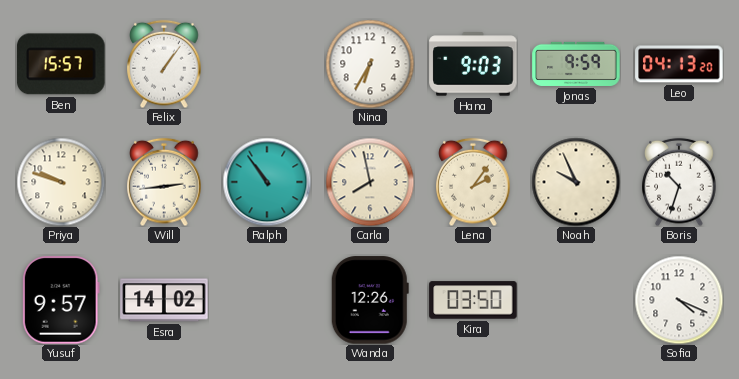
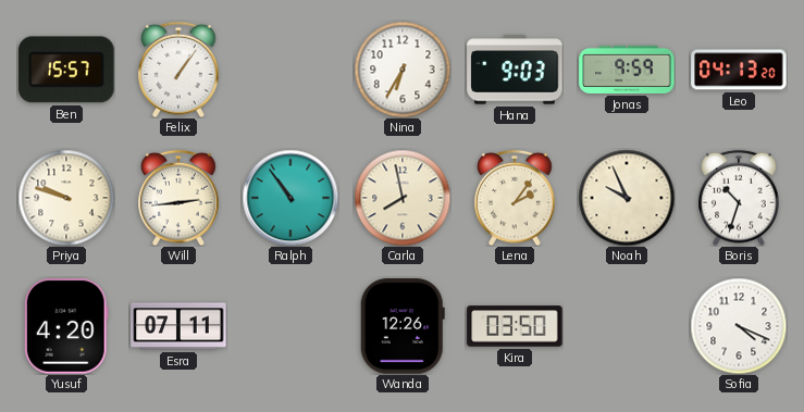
Yusuf: 9:57 -> 4:20 (66, 326)
Esra: 14:02 -> 07:11 (178, 326)
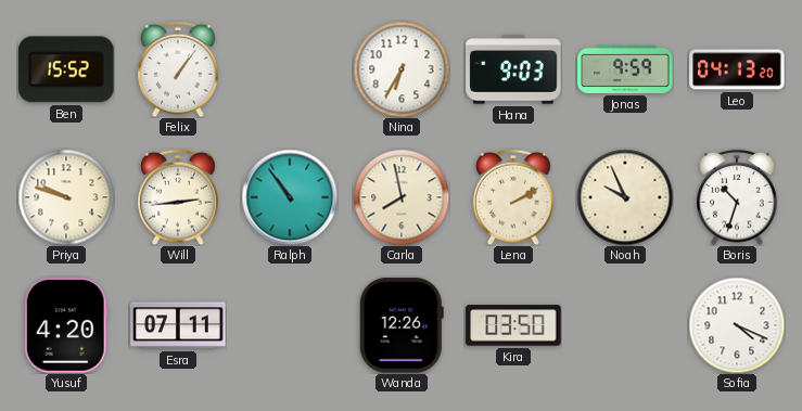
Ben: 15:57 -> 15:52 (66, 69)
Lena: 2:06 -> 2:10 (513, 197)
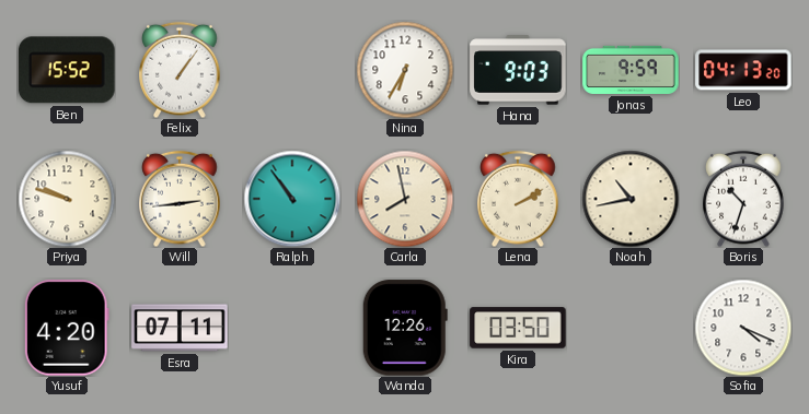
Noah: 9:56 -> 10:43 (631, 199)
